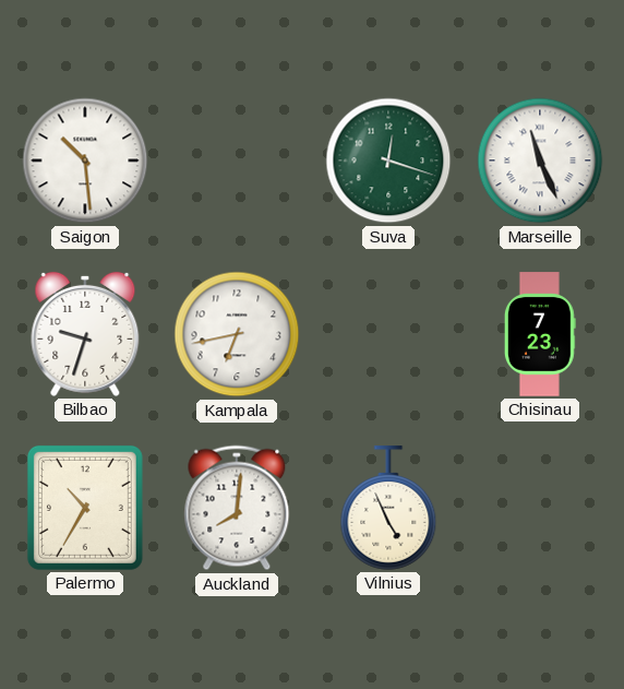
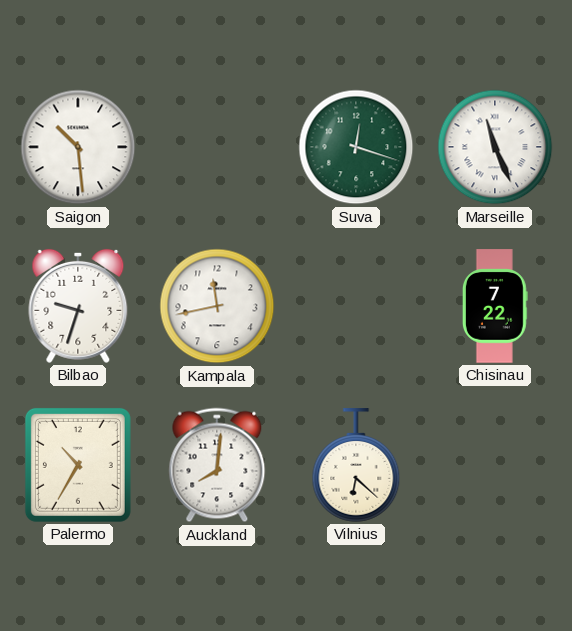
Kampala: 6:43 -> 11:43 (217, 306)
Chisinau: 7:23 -> 7:22 (495, 306)
Vilnius: 4:56 -> 6:22 (356, 465)
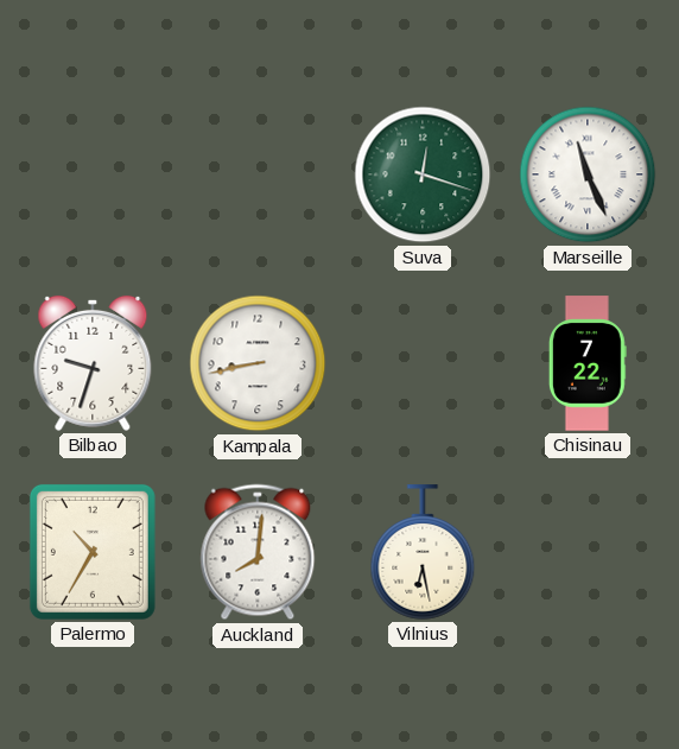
Saigon: 10:29 -> none (78, 147)
Kampala: 11:43 -> 8:43 (258, 363)
Vilnius: 6:22 -> 6:28 (423, 552)
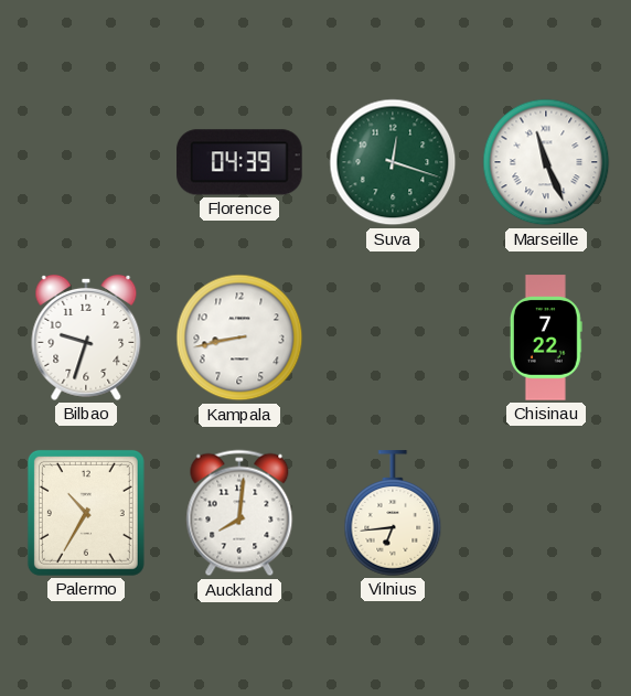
Florence: none -> 04:39 (239, 162)
Vilnius: 6:28 -> 6:44 (393, 513)
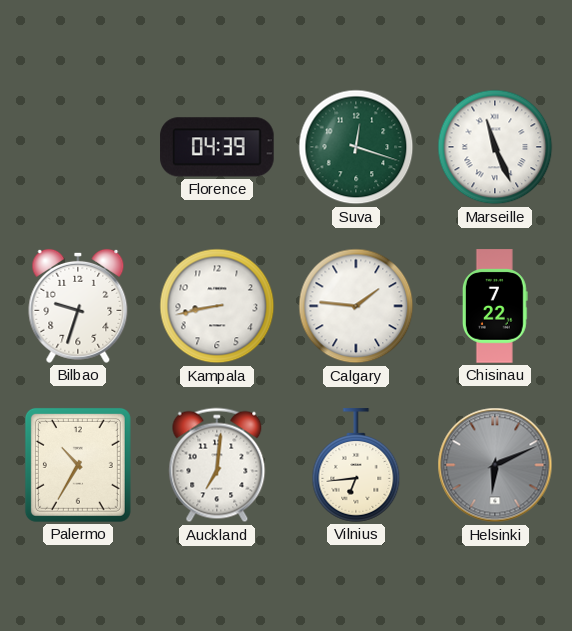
Calgary: none -> 1:46 (356, 306)
Auckland: 8:01 -> 7:01 (217, 465)
Helsinki: none -> 6:11 (495, 465)
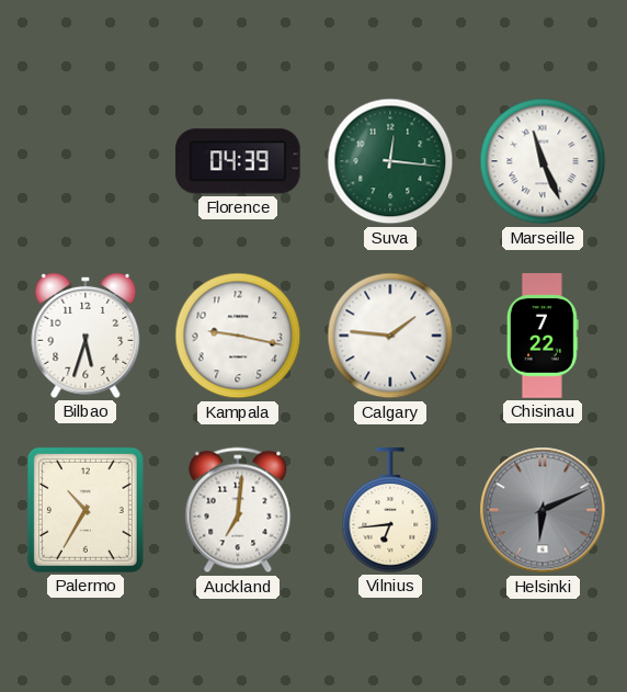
Suva: 12:18 -> 12:16 (390, 161)
Bilbao: 9:33 -> 5:33 (86, 336)
Kampala: 8:43 -> 9:17 (238, 336)
